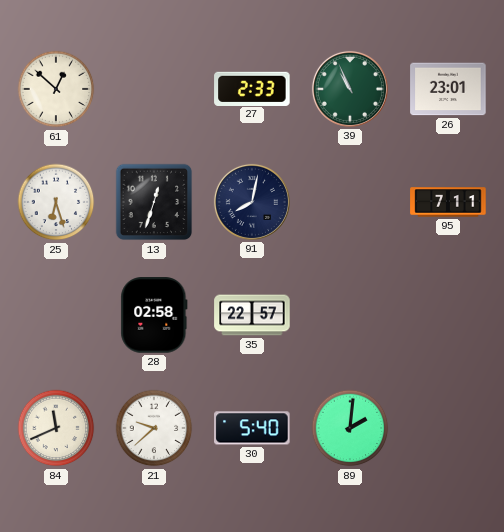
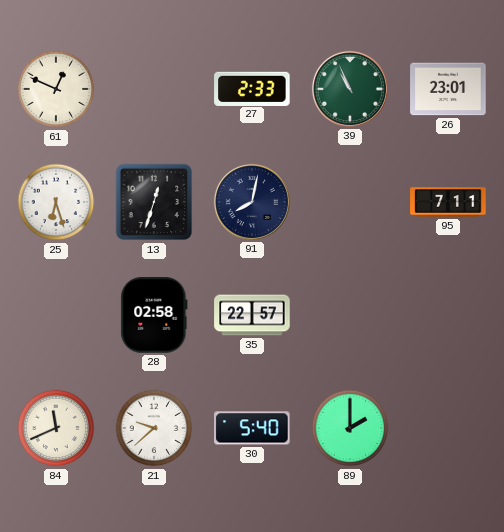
61: 12:52 -> 12:49 (56, 89)
89: 2:01 -> 2:00 (350, 428)
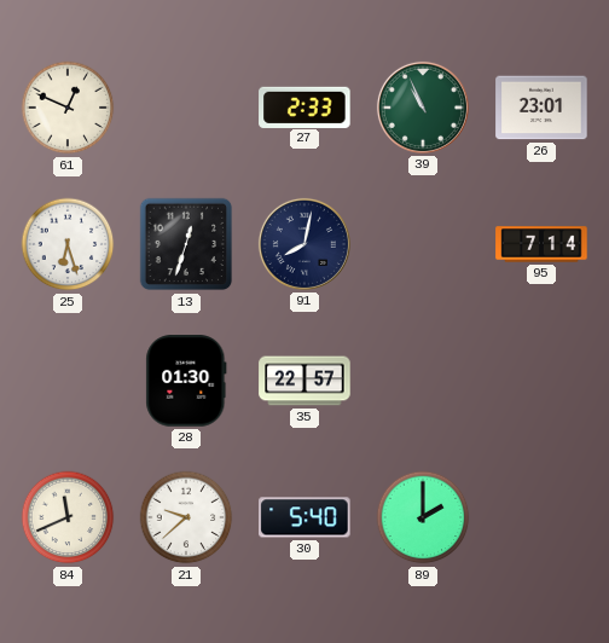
95: 7:11 -> 7:14 (541, 244)
28: 02:58 -> 01:30 (186, 381)
